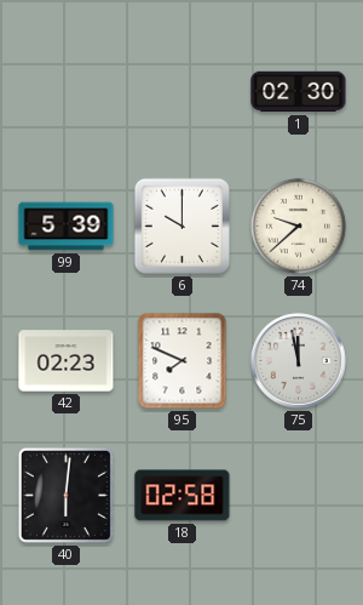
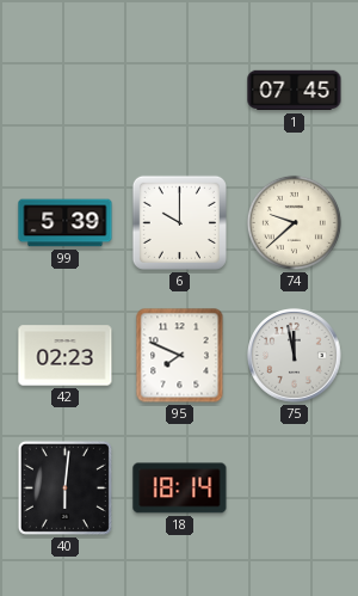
1: 02:30 -> 07:45 (295, 91)
18: 02:58 -> 18:14 (180, 489)
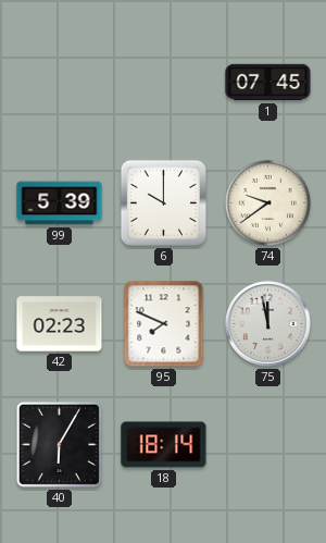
74: 9:38 -> 9:39 (267, 202)
40: 6:01 -> 6:05 (59, 444)
